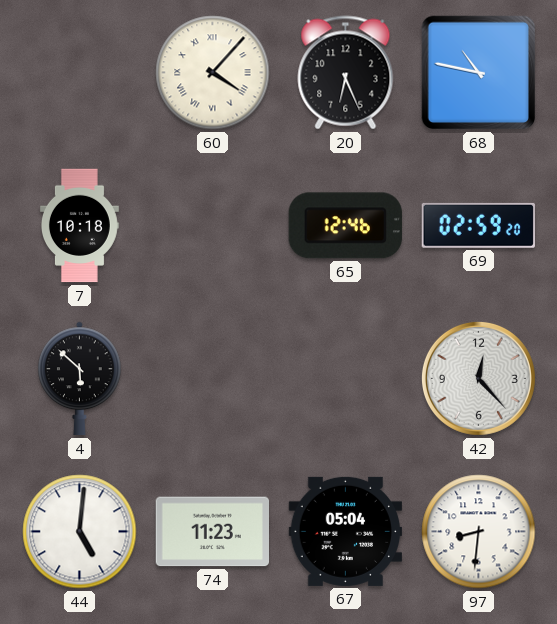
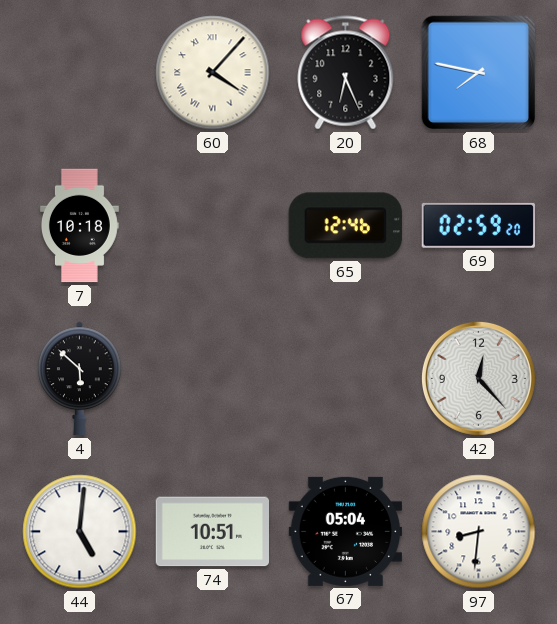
68: 10:47 -> 7:47 (479, 73)
74: 11:23 -> 10:51 (212, 532)
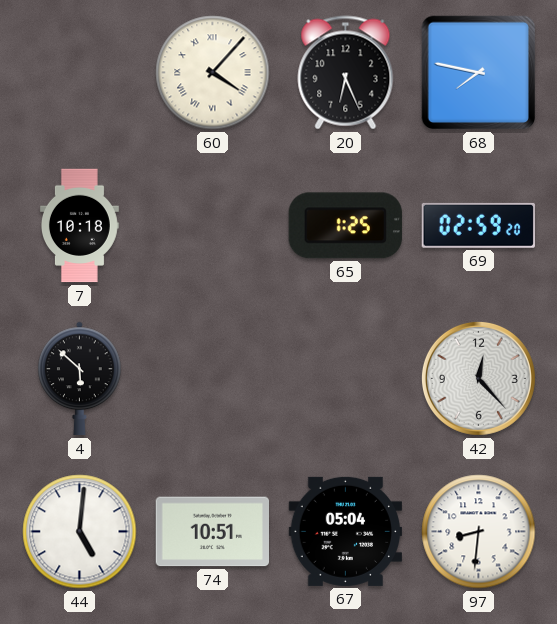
65: 12:46 -> 1:25 (345, 226)
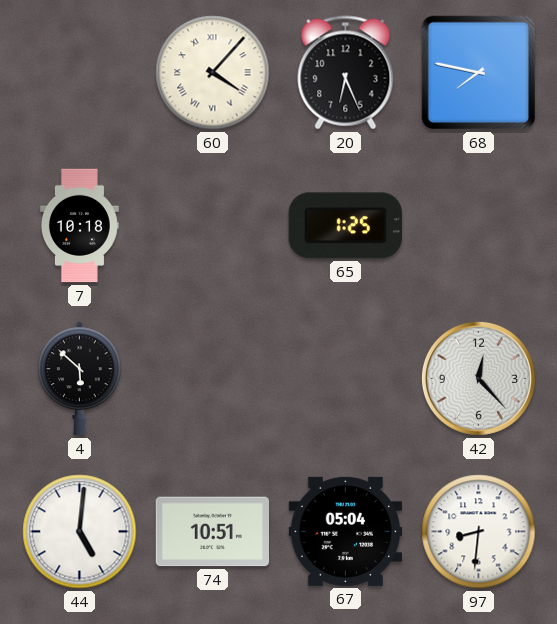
69: 02:59 -> none (478, 225)
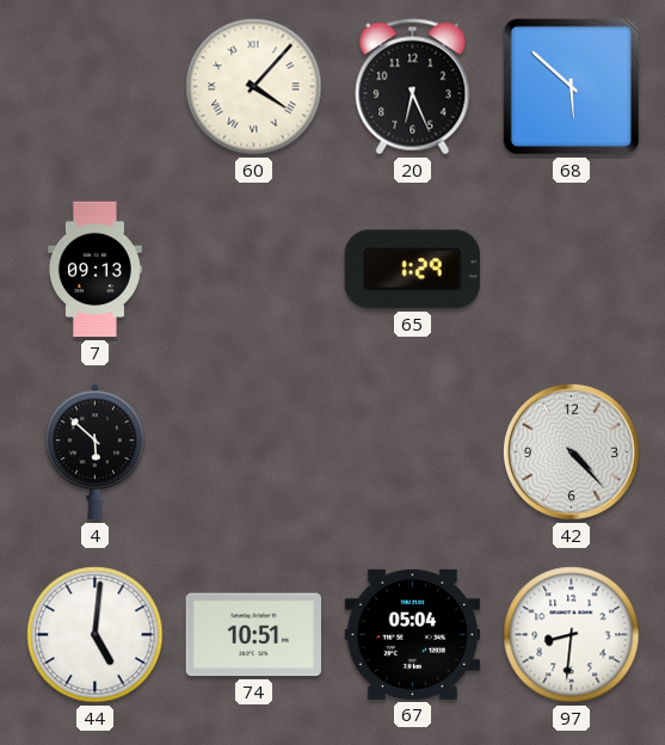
68: 7:47 -> 5:52 (572, 87)
7: 10:18 -> 09:13 (94, 270)
65: 1:25 -> 1:29 (412, 270)
42: 12:23 -> 4:23 (571, 451)
